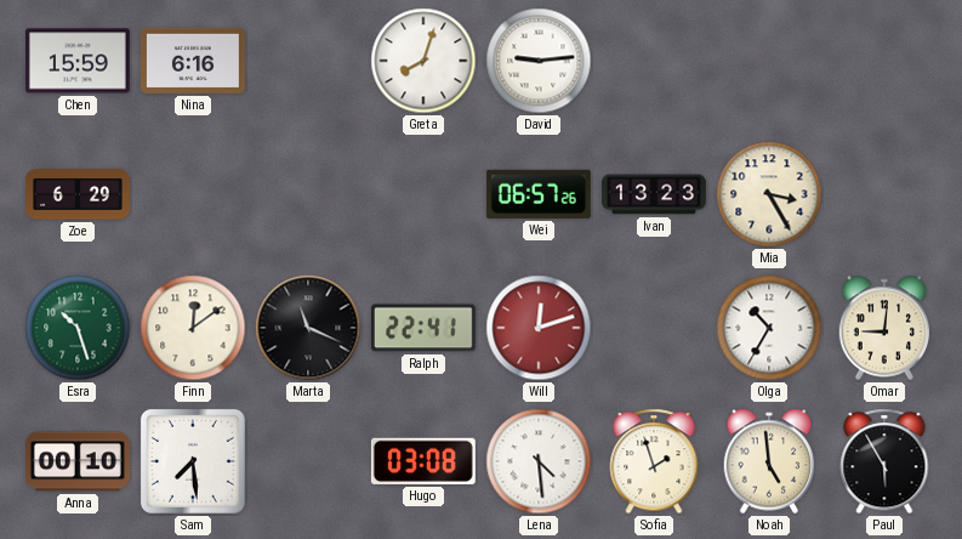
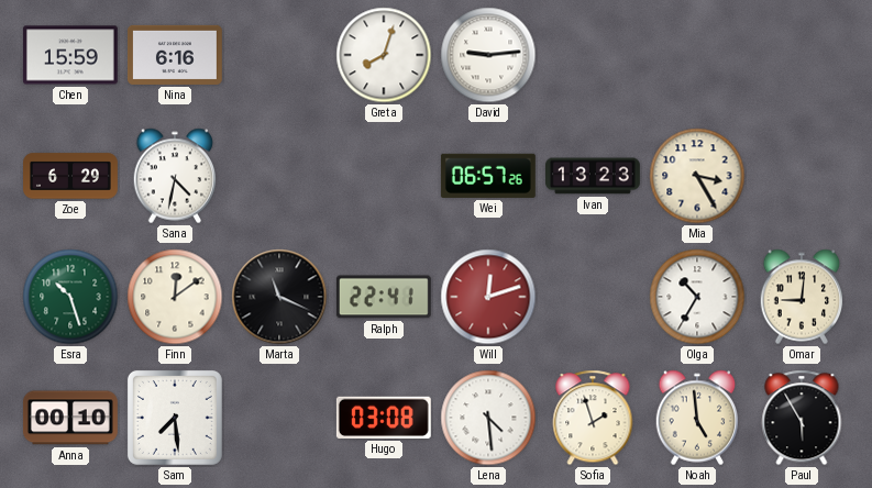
Sana: none -> 4:32 (175, 176)
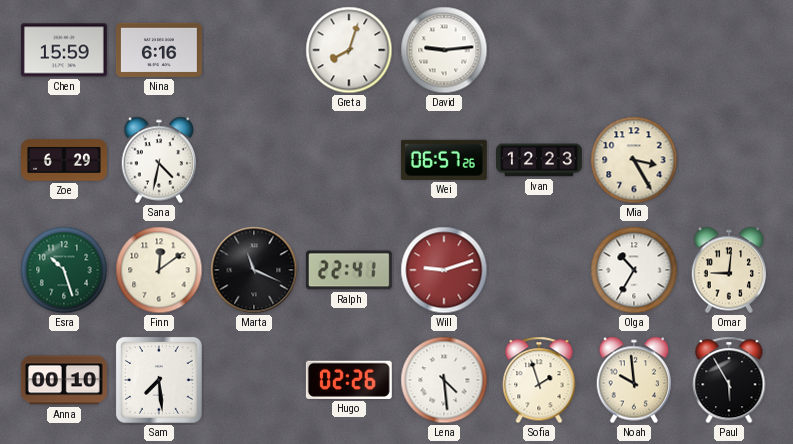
Ivan: 13:23 -> 12:23 (540, 160)
Will: 12:12 -> 9:12 (444, 270)
Hugo: 03:08 -> 02:26 (349, 380)
Noah: 4:59 -> 9:59 (634, 380)
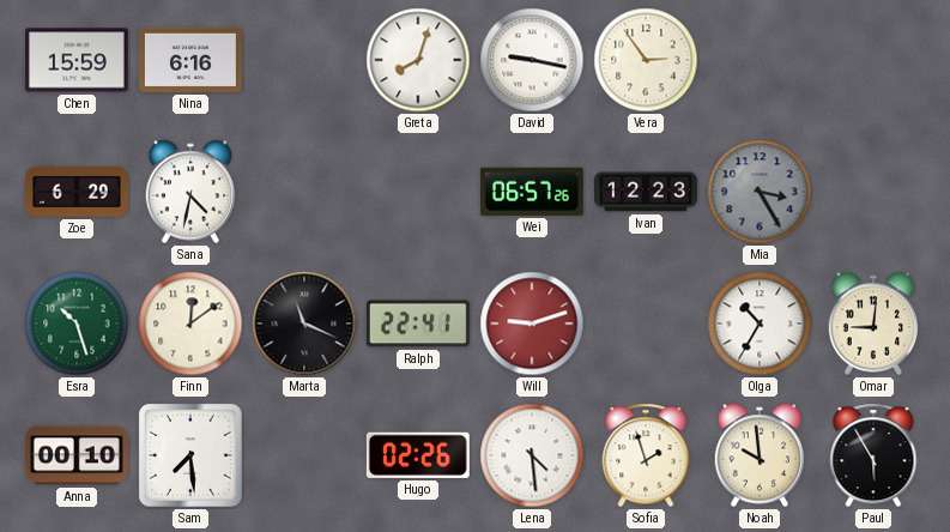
David: 9:14 -> 9:17 (532, 60)
Vera: none -> 2:54 (646, 60)
Mia dial: cream -> grey (760, 192)
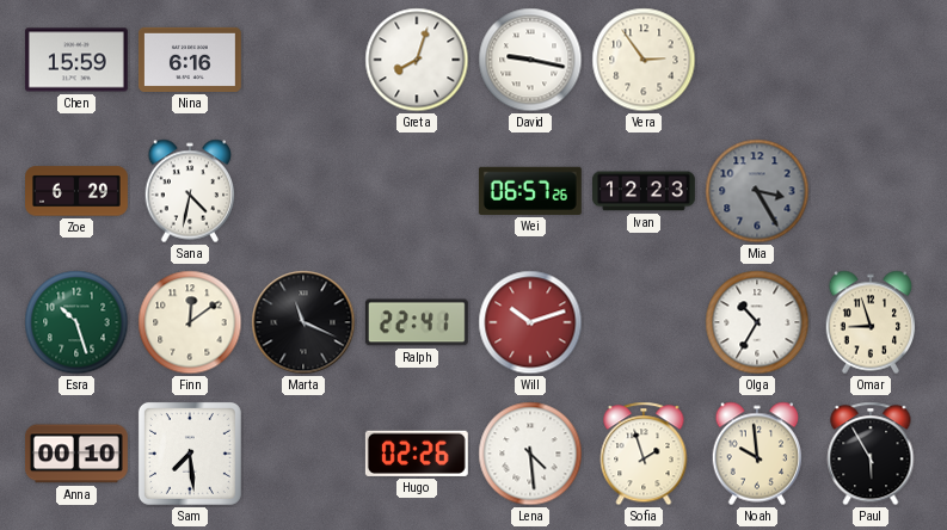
Will: 9:12 -> 10:12 (530, 322)
Omar: 9:01 -> 8:57 (871, 322)
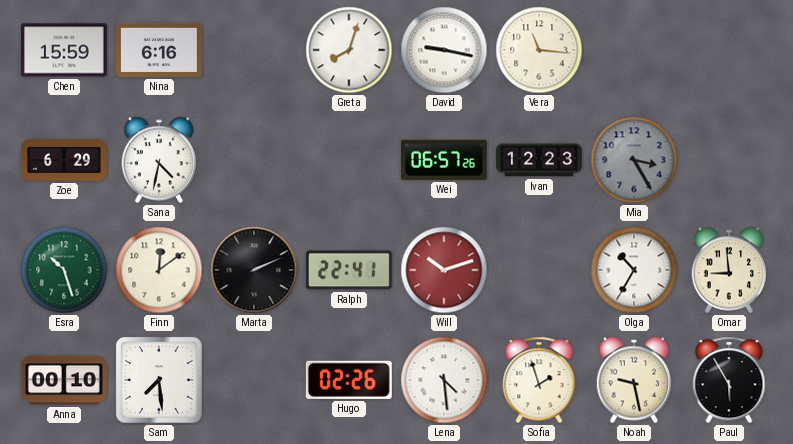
Vera: 2:54 -> 11:16 (539, 50)
Marta: 11:19 -> 2:11 (254, 270)
Omar: 8:57 -> 8:59 (729, 270)
Noah: 9:59 -> 9:28 (634, 380)
